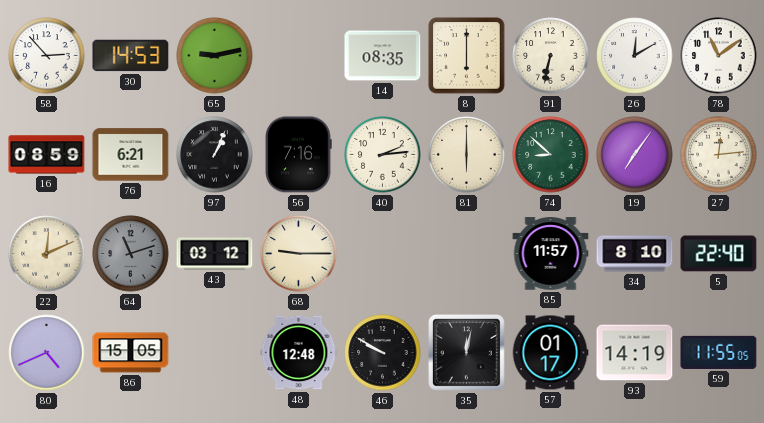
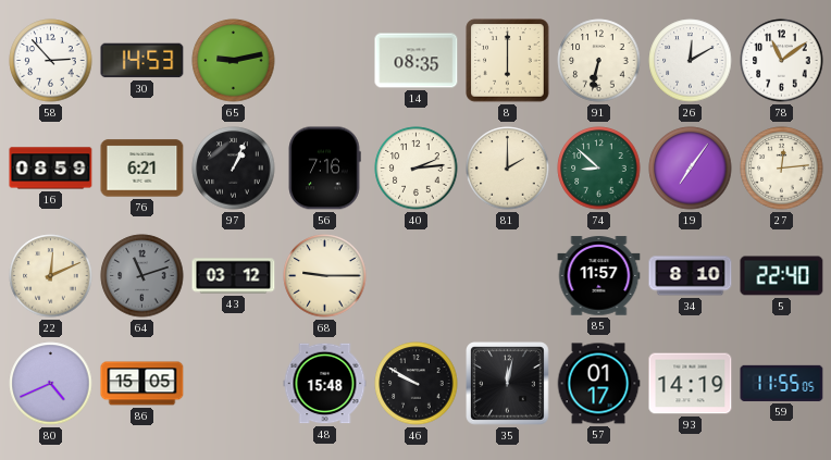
81: 6:00 -> 2:00 (508, 169)
48: 12:48 -> 15:48 (325, 384)
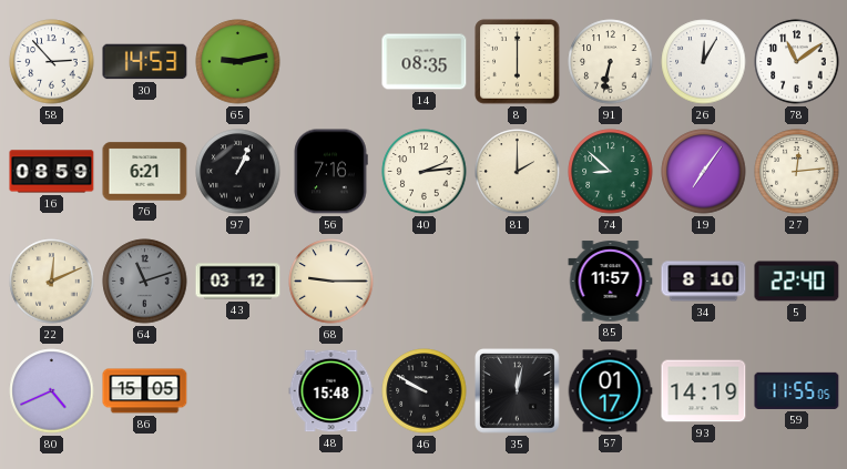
26: 12:10 -> 12:05 (704, 62)
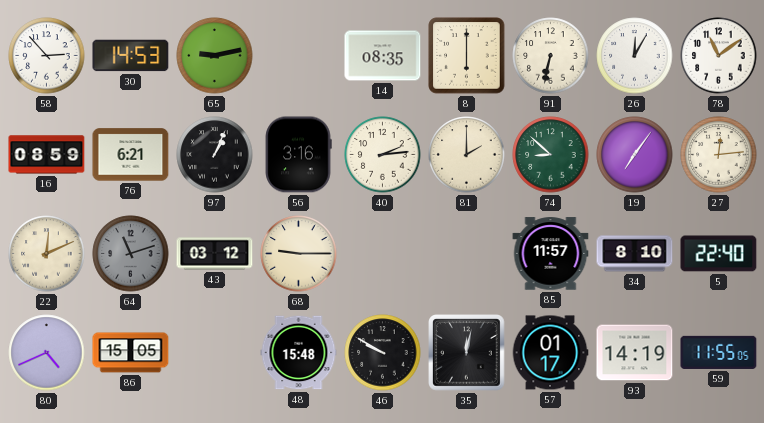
56: 7:16 -> 3:16 (298, 155)
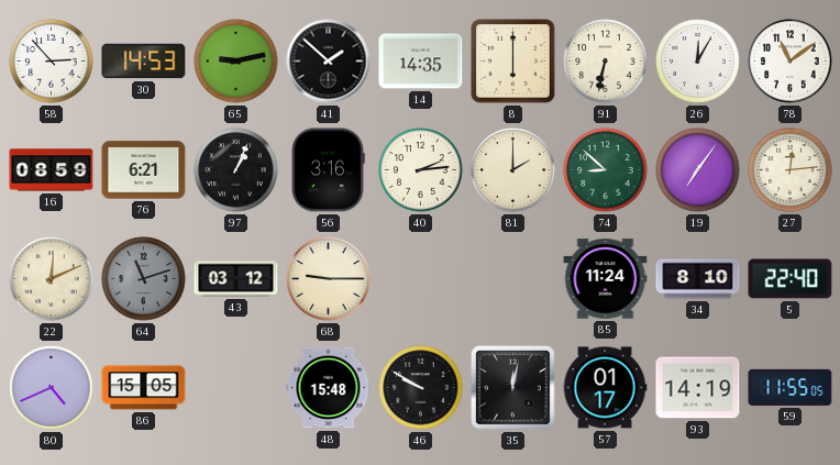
41: none -> 1:52 (329, 62)
14: 08:35 -> 14:35 (421, 62)
85: 11:57 -> 11:24 (606, 279)
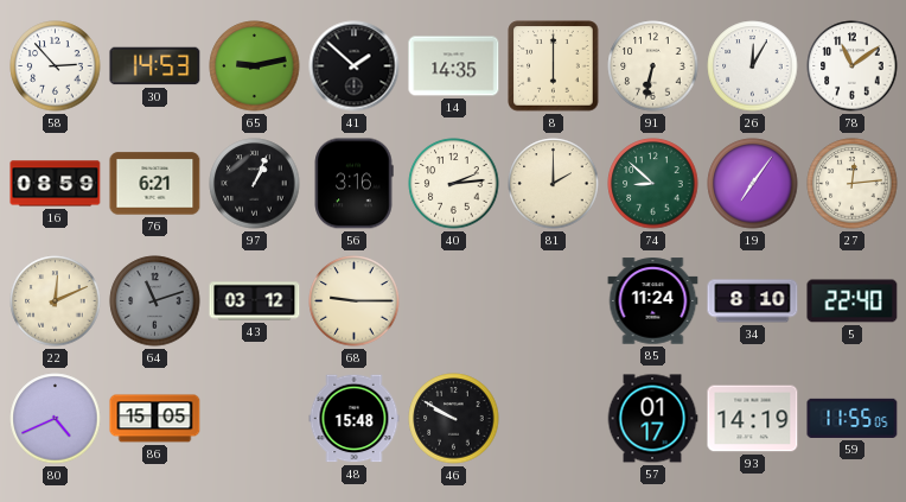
35: 12:02 -> none (513, 388)
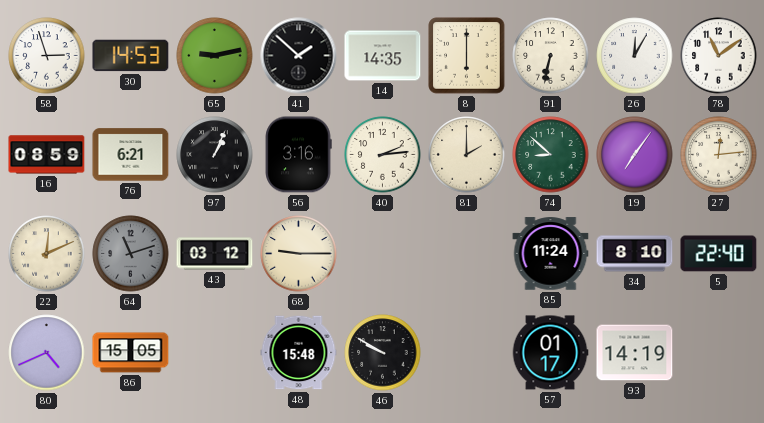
58: 2:53 -> 2:57 (47, 56)
59: 11:55 -> none (853, 418)
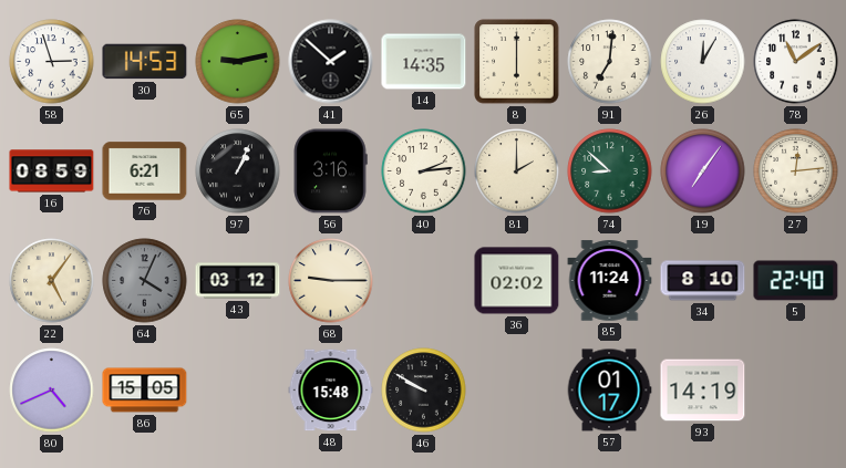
91: 6:32 -> 7:01 (610, 62)
22: 12:11 -> 5:06 (52, 281)
64: 11:12 -> 4:04 (145, 281)
36: none -> 02:02 (517, 281)
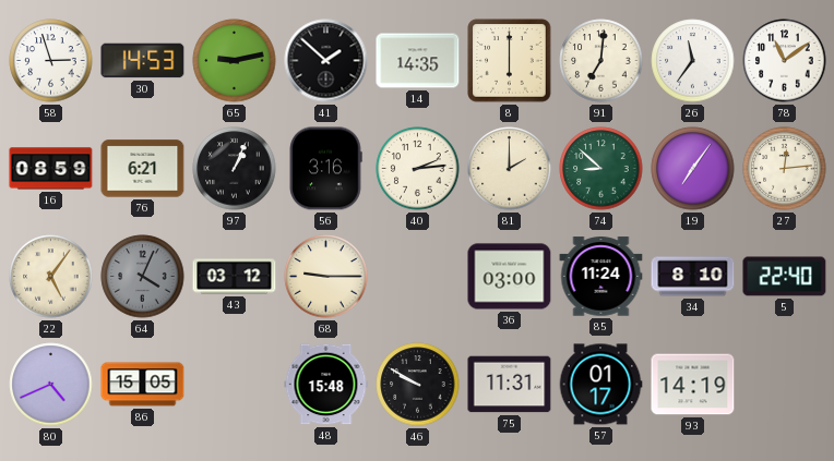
26: 12:05 -> 11:36 (693, 61)
36: 02:02 -> 03:00 (510, 277)
75: none -> 11:31 (510, 385)
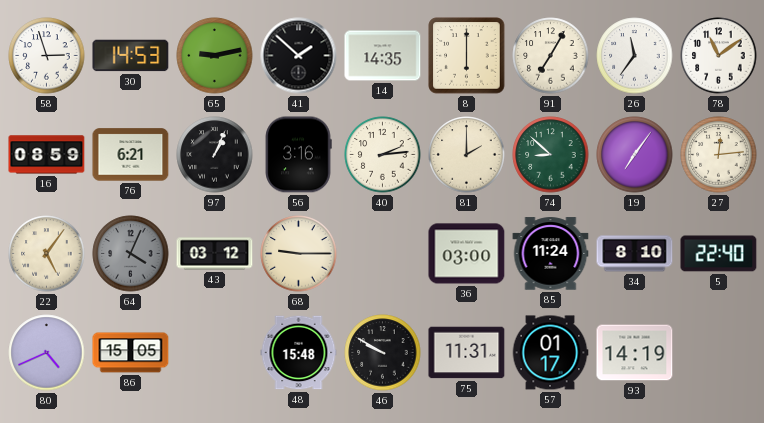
91: 7:01 -> 7:05 (551, 56)
